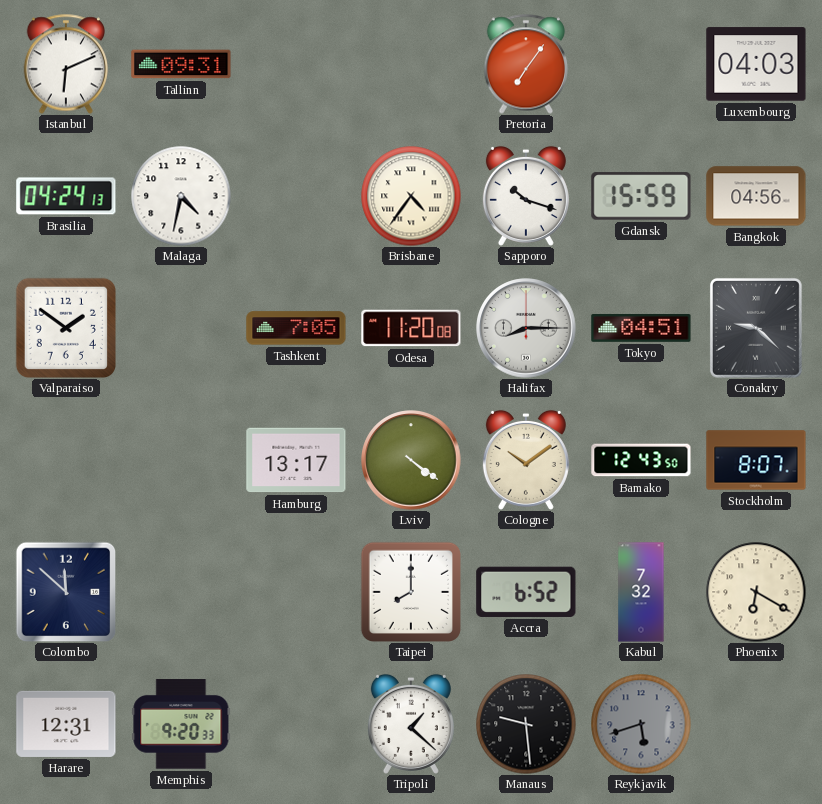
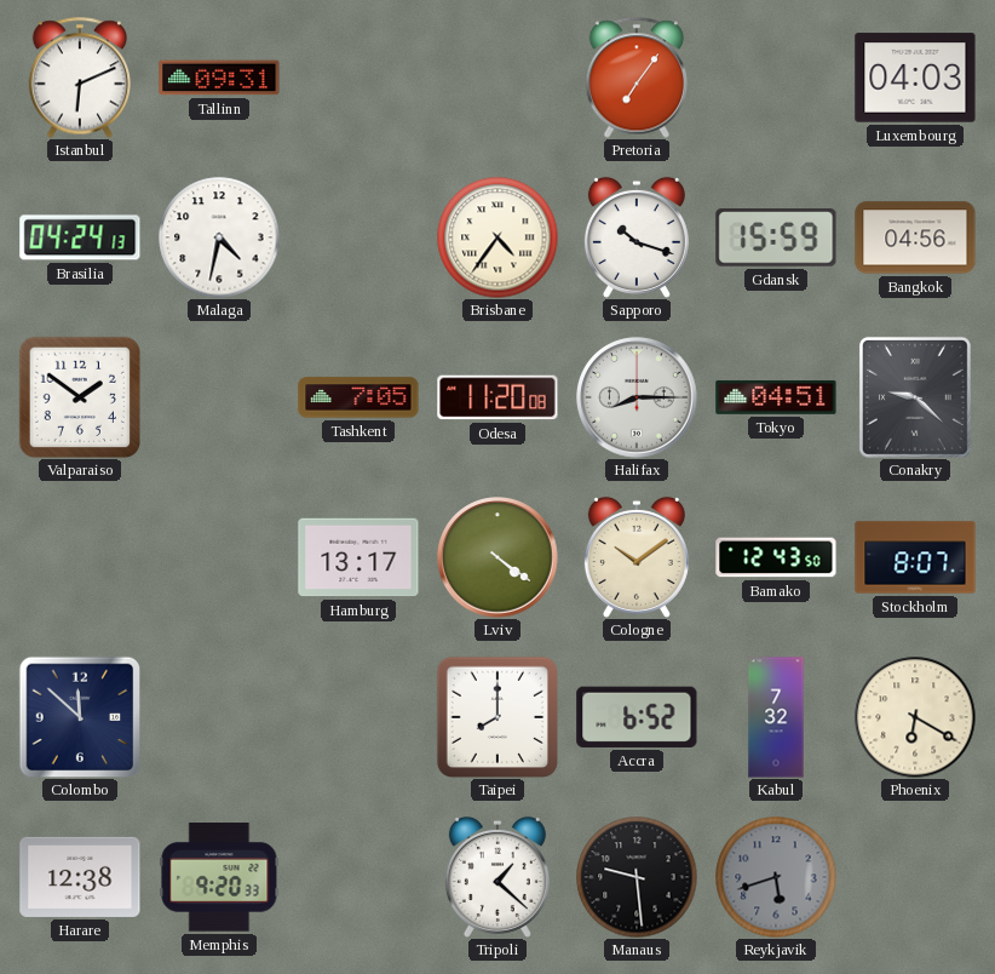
Harare: 12:31 -> 12:38 (80, 877)
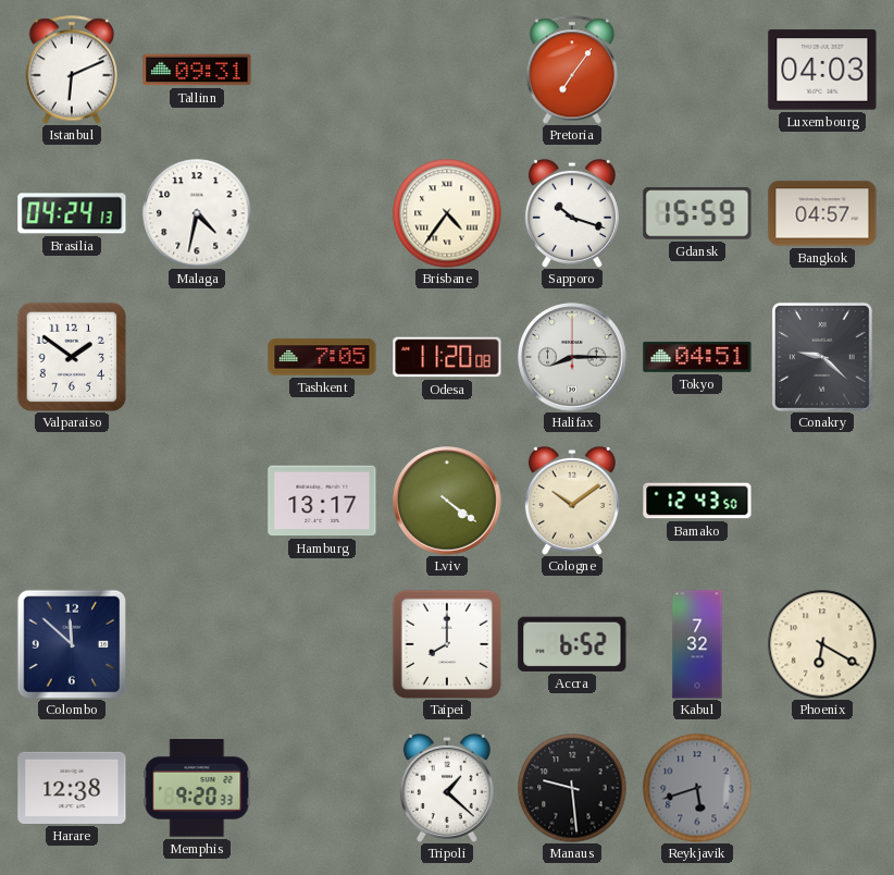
Bangkok: 04:56 -> 04:57 (822, 213)
Stockholm: 8:07 -> none (915, 557)
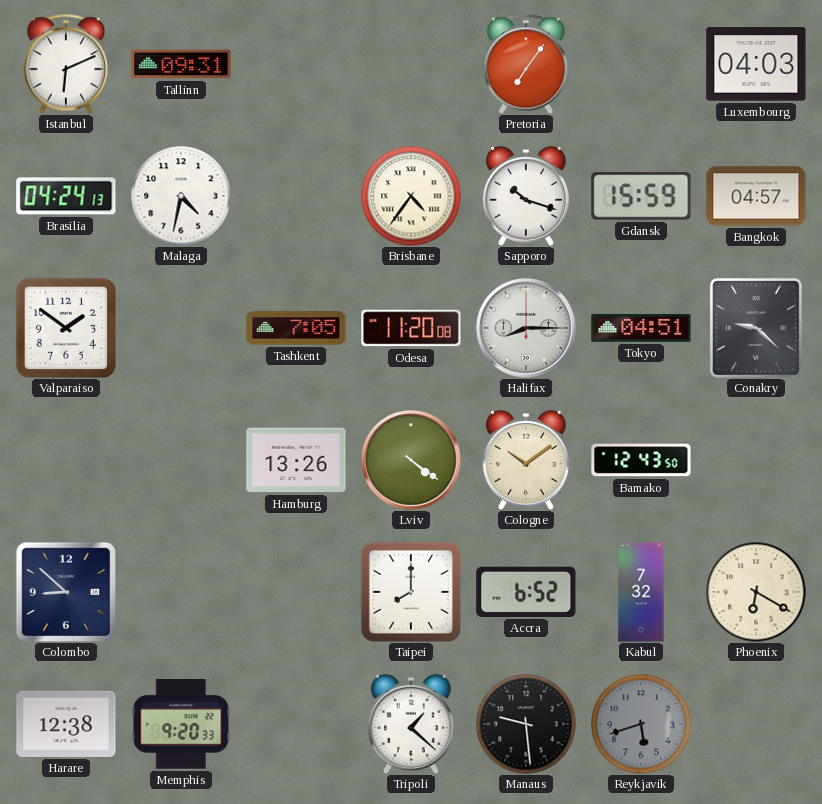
Hamburg: 13:17 -> 13:26 (296, 460)
Colombo: 11:52 -> 8:52 (66, 592)
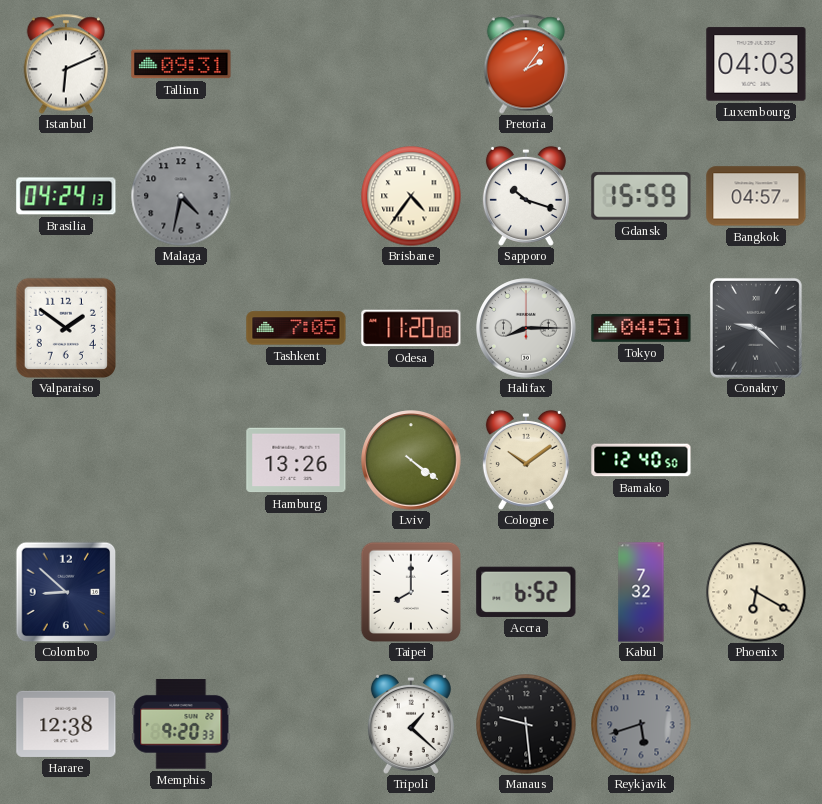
Pretoria: 7:06 -> 2:06 (526, 64)
Malaga dial: white -> grey (181, 196)
Bamako: 12:43 -> 12:40 (641, 460)
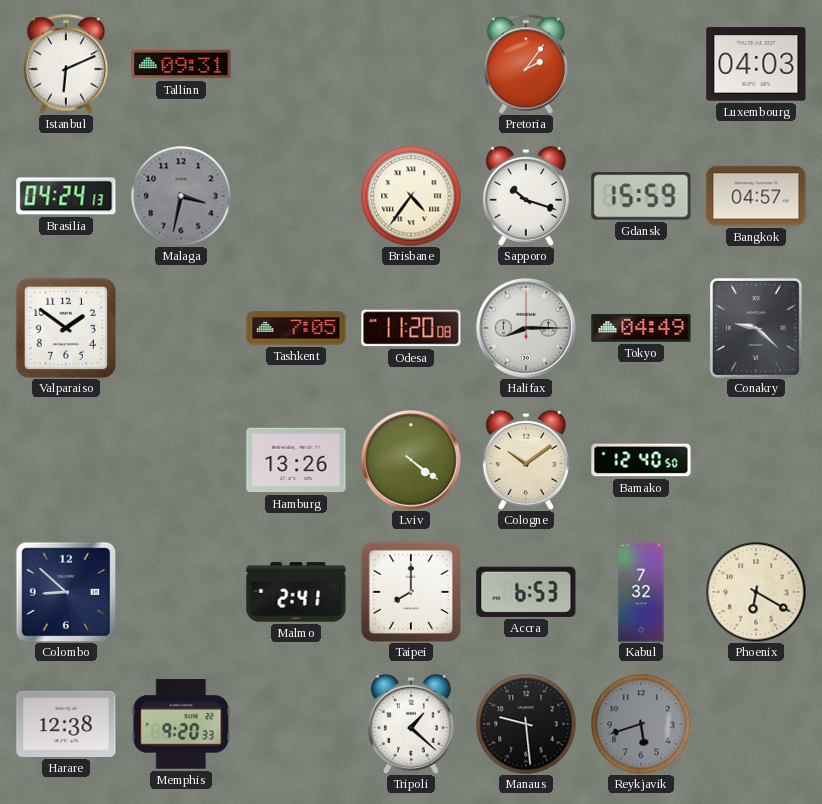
Malaga: 4:32 -> 3:32 (181, 196)
Tokyo: 04:51 -> 04:49 (641, 328)
Malmo: none -> 2:41 (296, 592)
Accra: 6:52 -> 6:53 (526, 592)
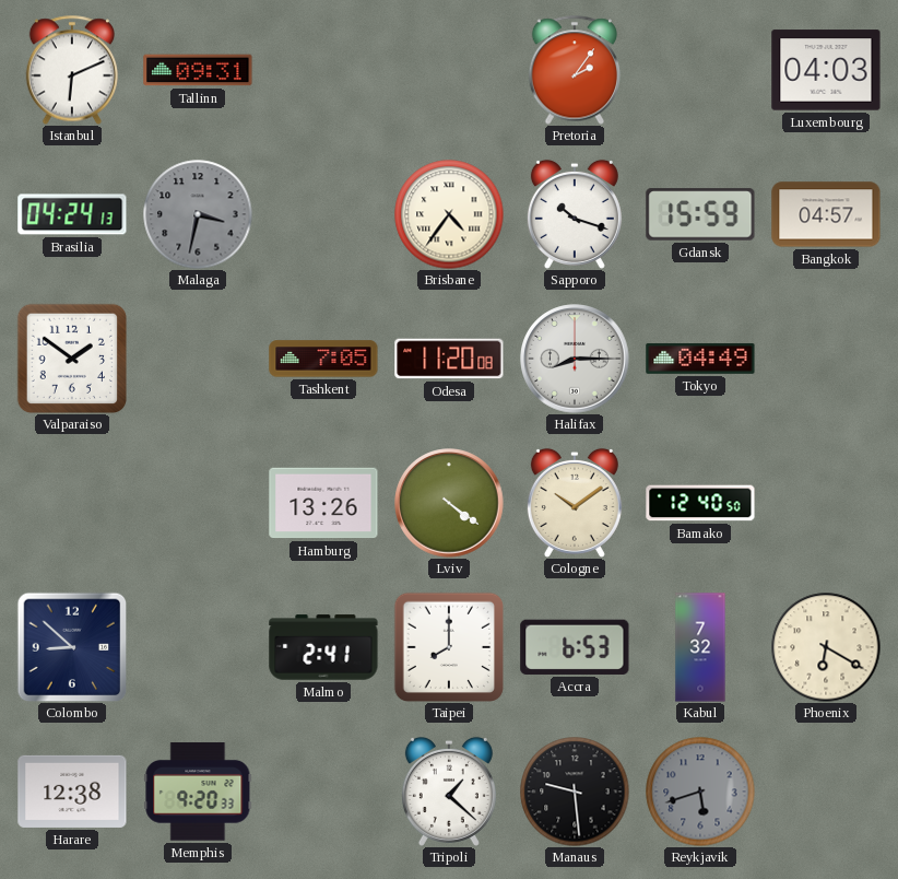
Conakry: 9:22 -> none (756, 328)
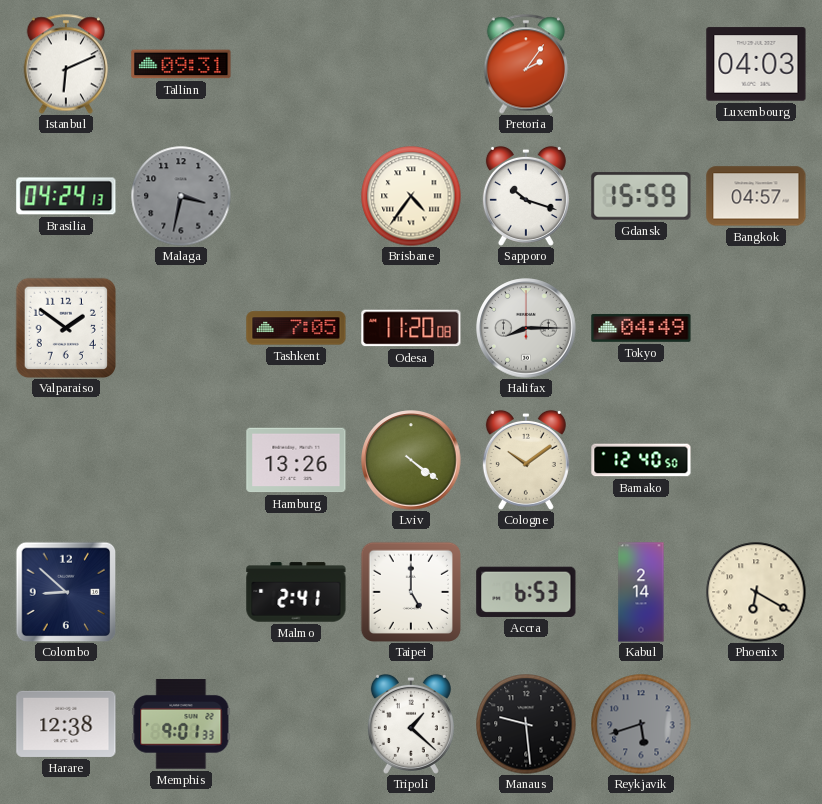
Taipei: 8:00 -> 5:00 (410, 591)
Kabul: 7:32 -> 2:14 (641, 592)
Memphis: 9:20 -> 9:01 (181, 724)
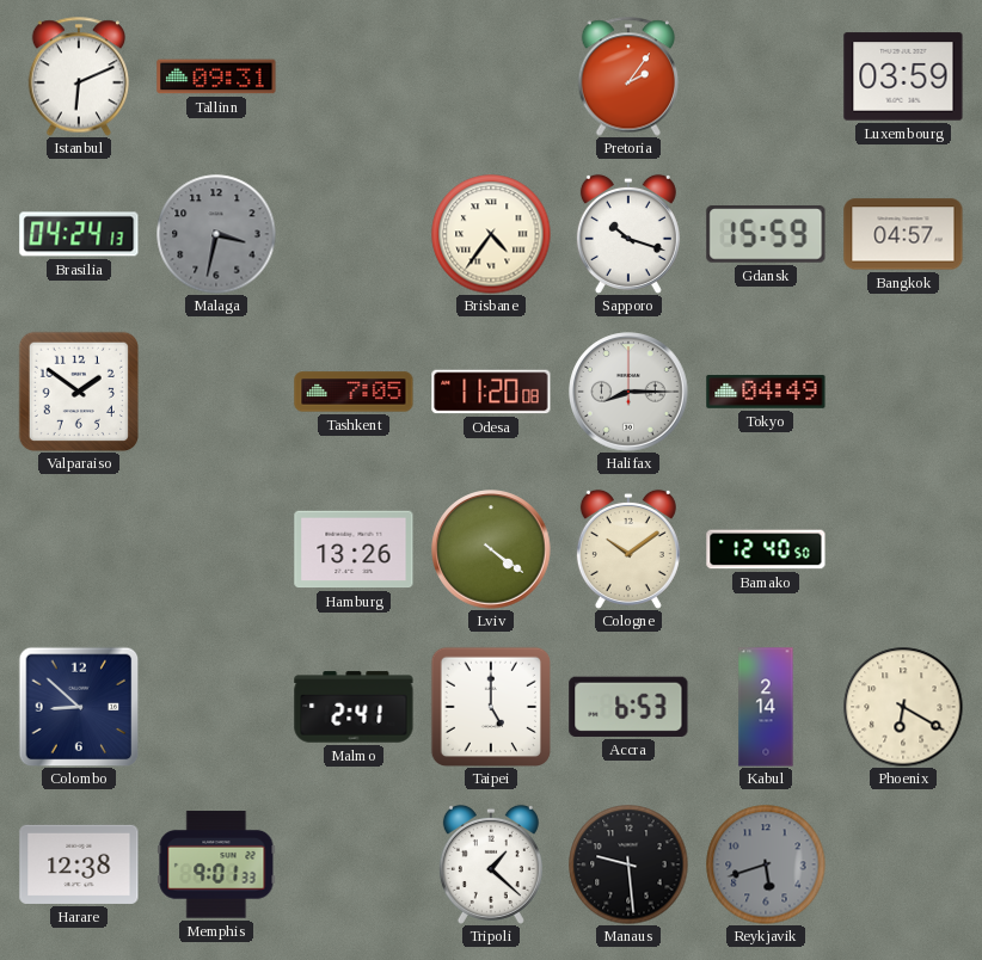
Luxembourg: 04:03 -> 03:59 (903, 76)
